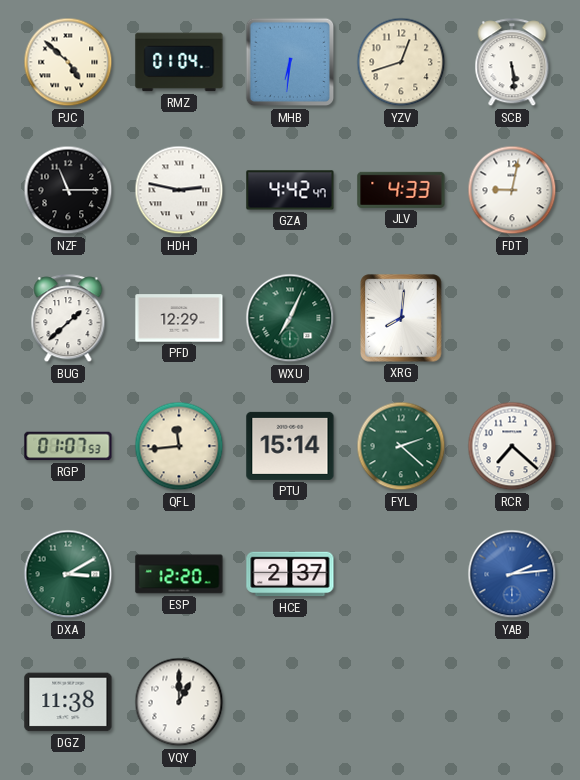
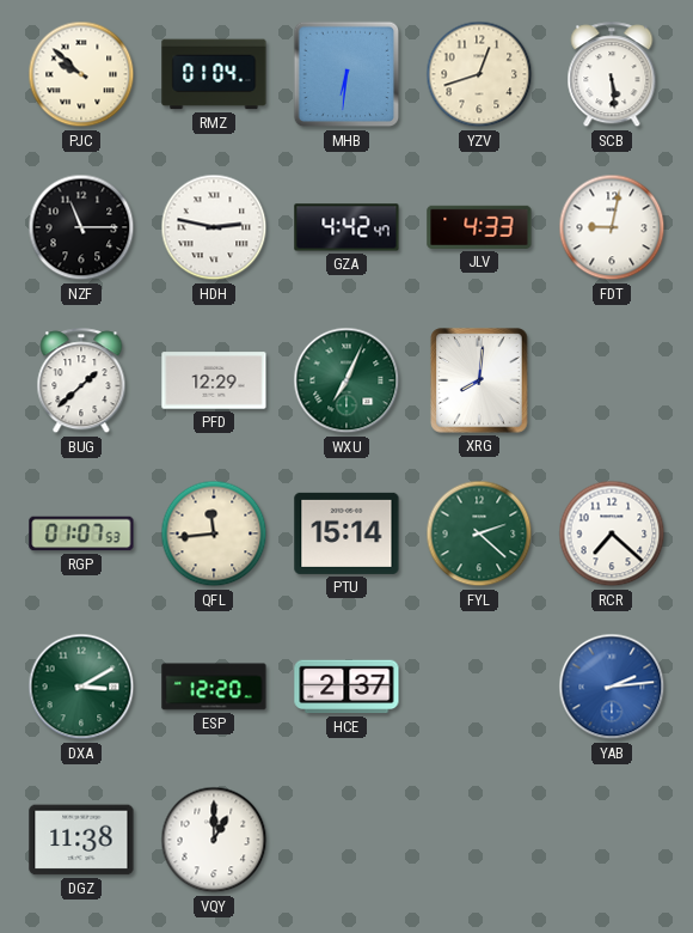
PJC: 4:52 -> 9:52 (81, 74)
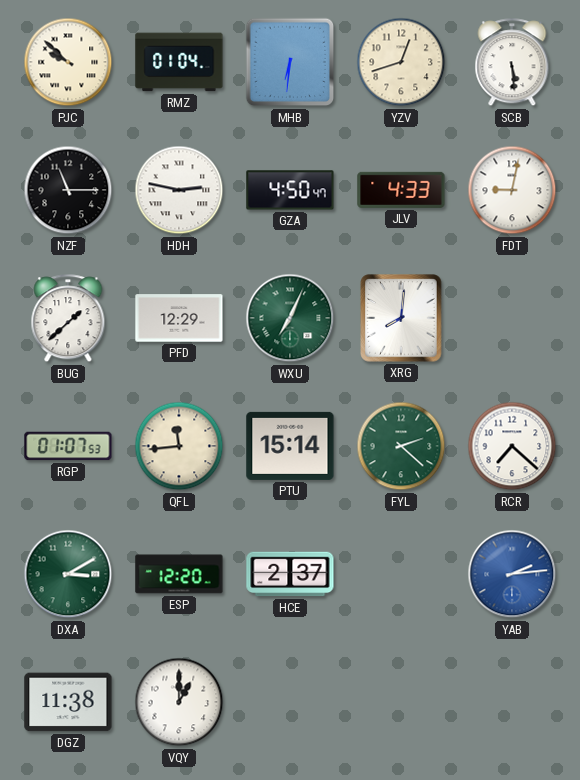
GZA: 4:42 -> 4:50 (290, 190)
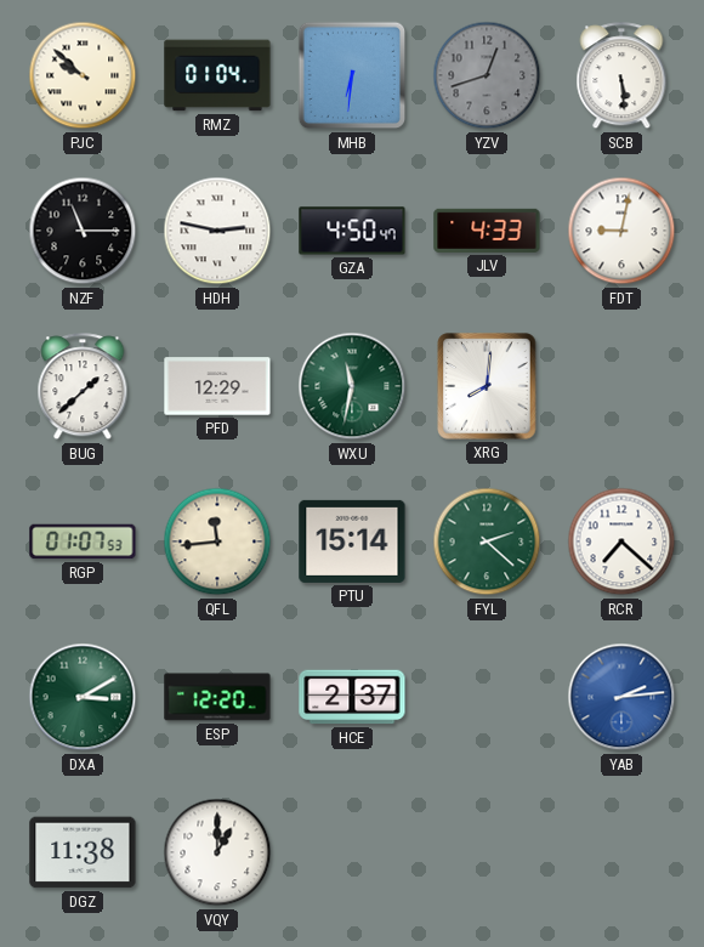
YZV dial: cream -> grey (487, 75)
WXU: 7:04 -> 11:32 (352, 386)
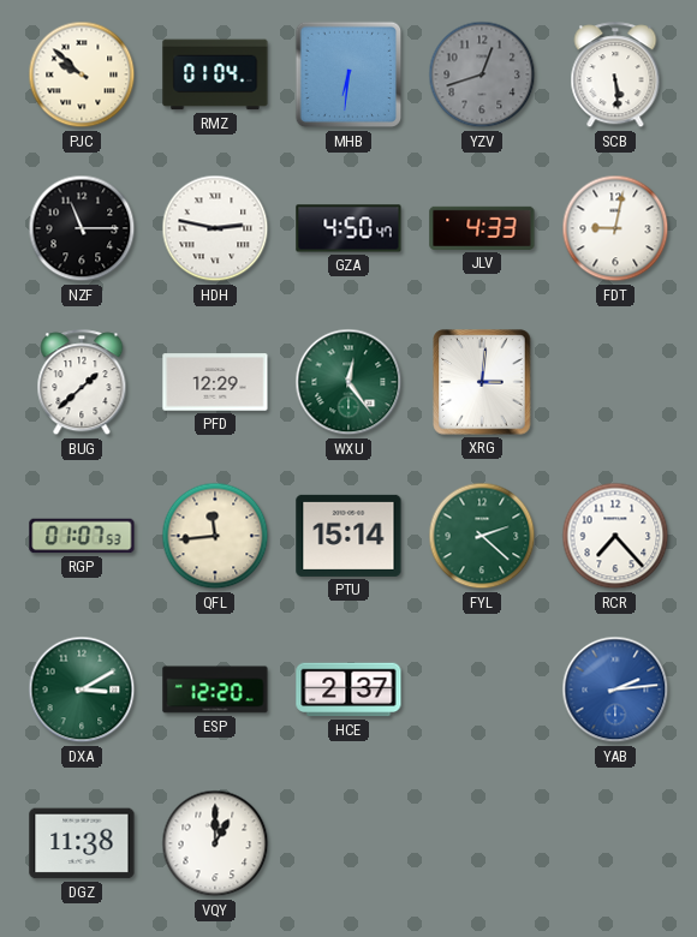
WXU: 11:32 -> 12:24 (348, 382)
XRG: 8:01 -> 3:01 (482, 382)
RCR: 7:22 -> 7:23 (615, 536)
